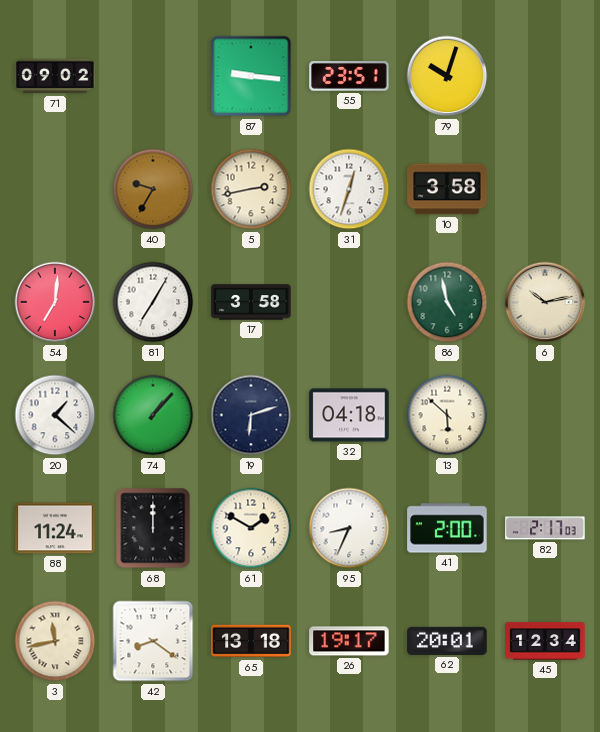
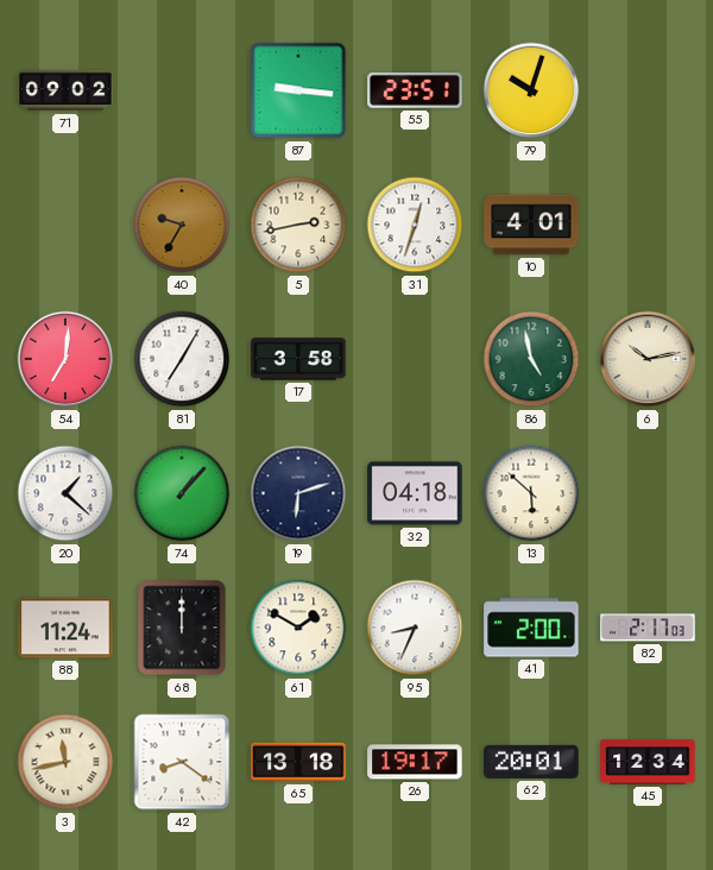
10: 3:58 -> 4:01 (531, 225)
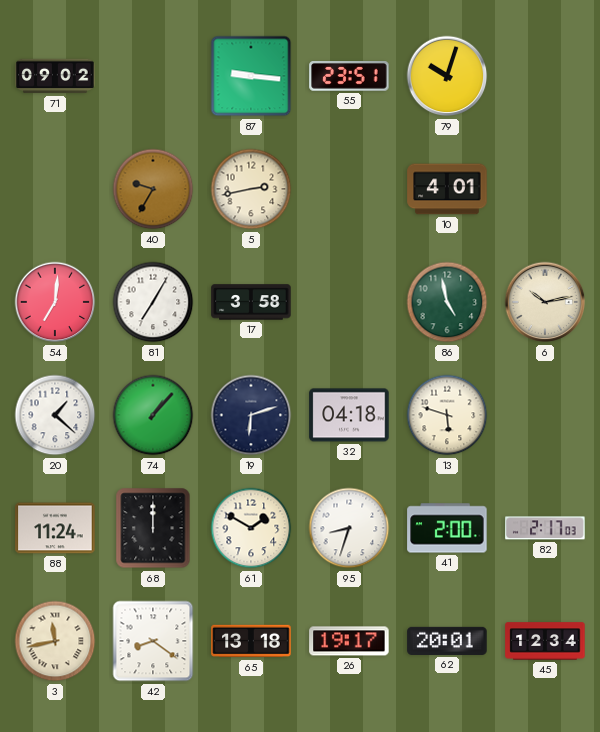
31: 12:33 -> none (415, 225)
13: 5:52 -> 5:48 (447, 415)
95: 8:34 -> 8:33 (349, 528)
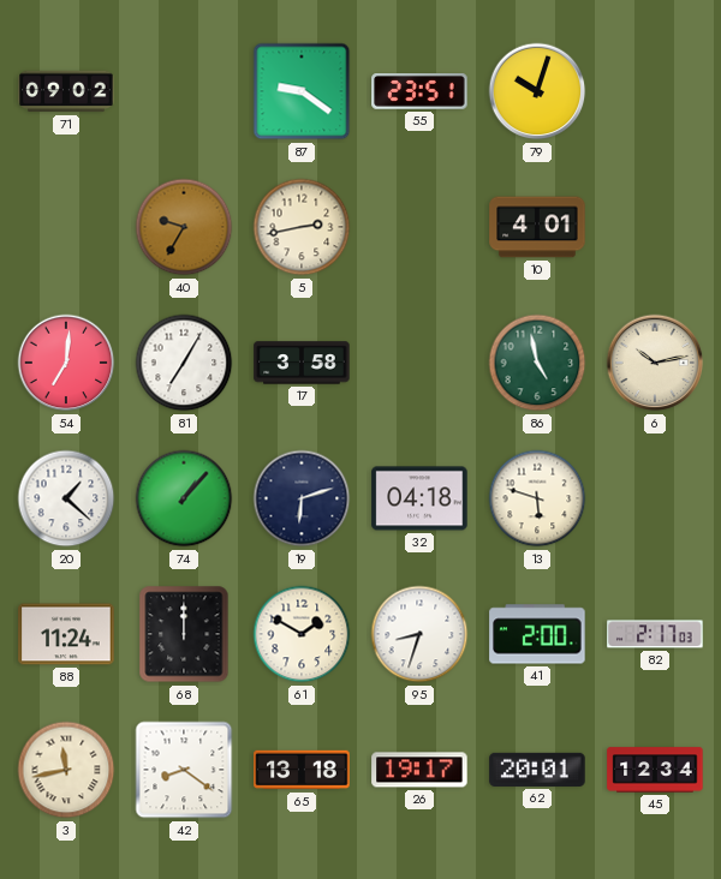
87: 9:16 -> 9:21 (302, 91)
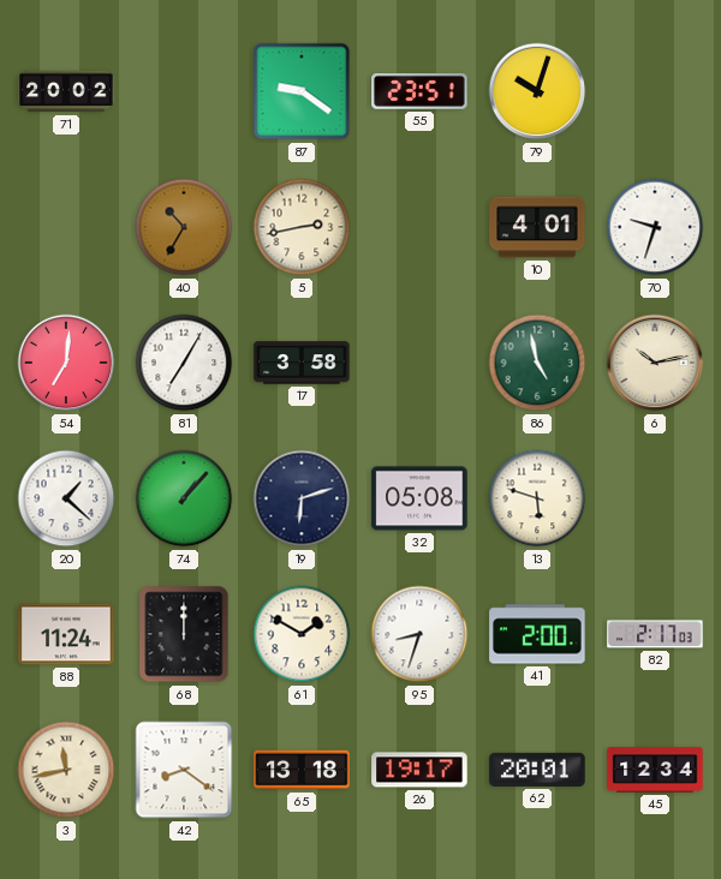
71: 09:02 -> 20:02 (66, 91)
40: 9:35 -> 10:35 (184, 227)
70: none -> 9:33 (655, 227)
32: 04:18 -> 05:08 (419, 498)
